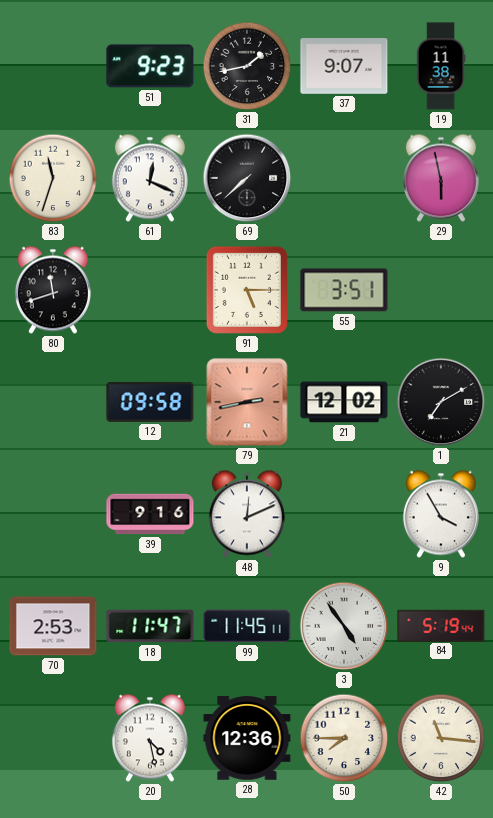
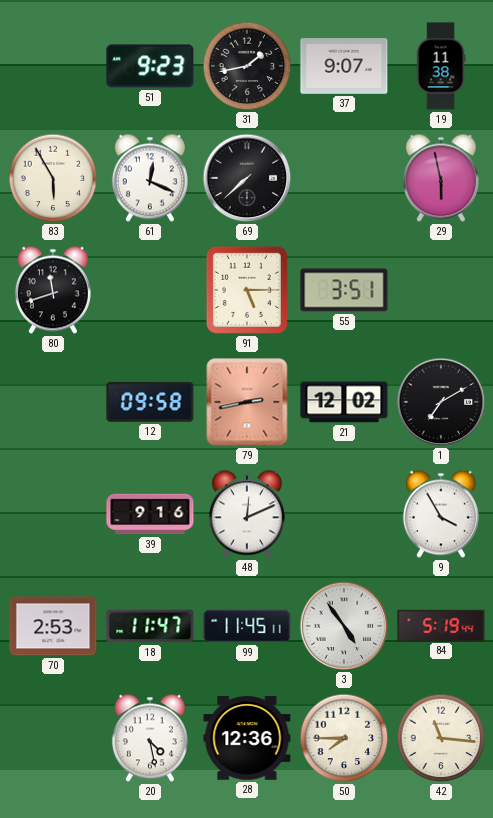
83: 11:33 -> 5:55 (53, 178)
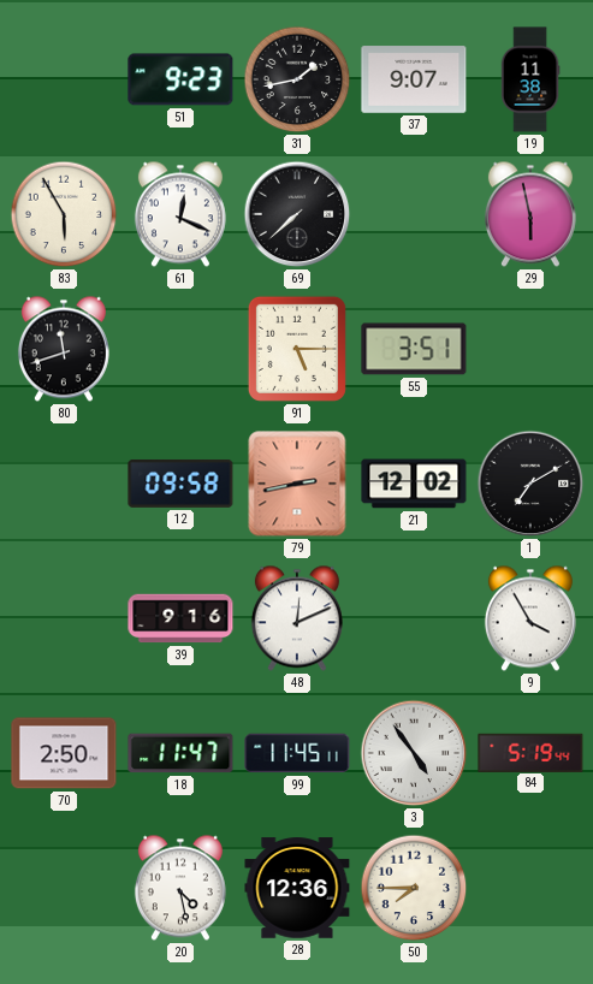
70: 2:53 -> 2:50 (64, 753)
42: 11:16 -> none (441, 738)
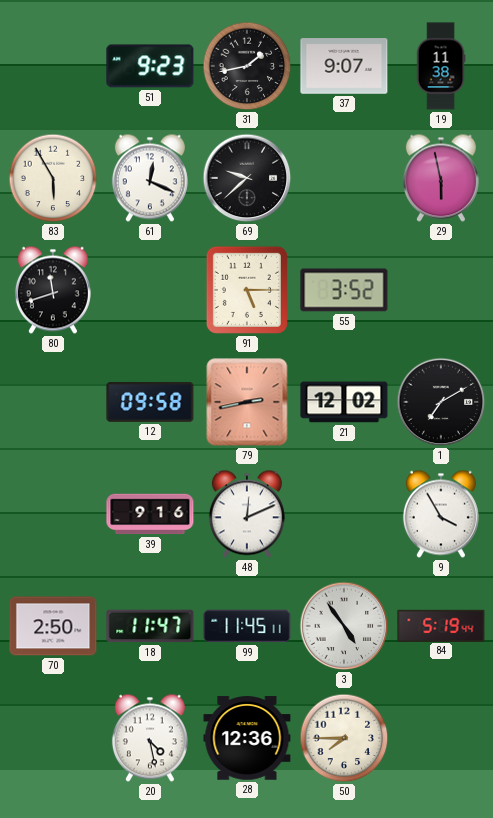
69: 7:38 -> 9:38 (247, 178)
55: 3:51 -> 3:52 (344, 290)
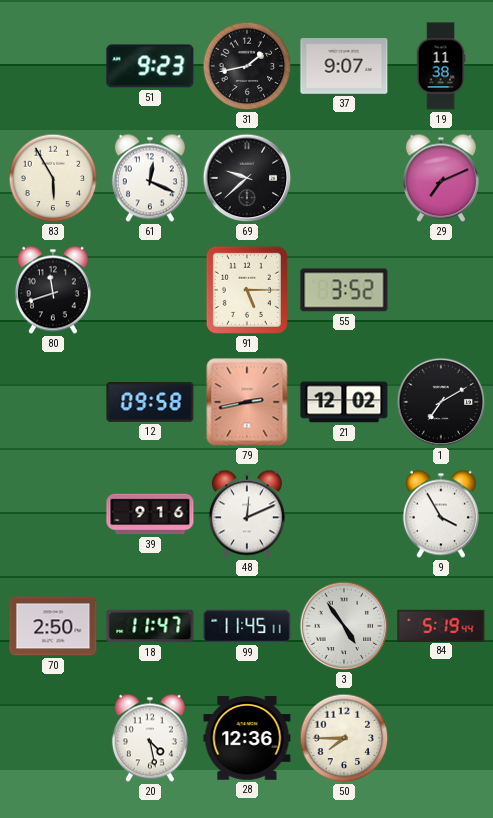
29: 5:58 -> 7:11 (441, 178)
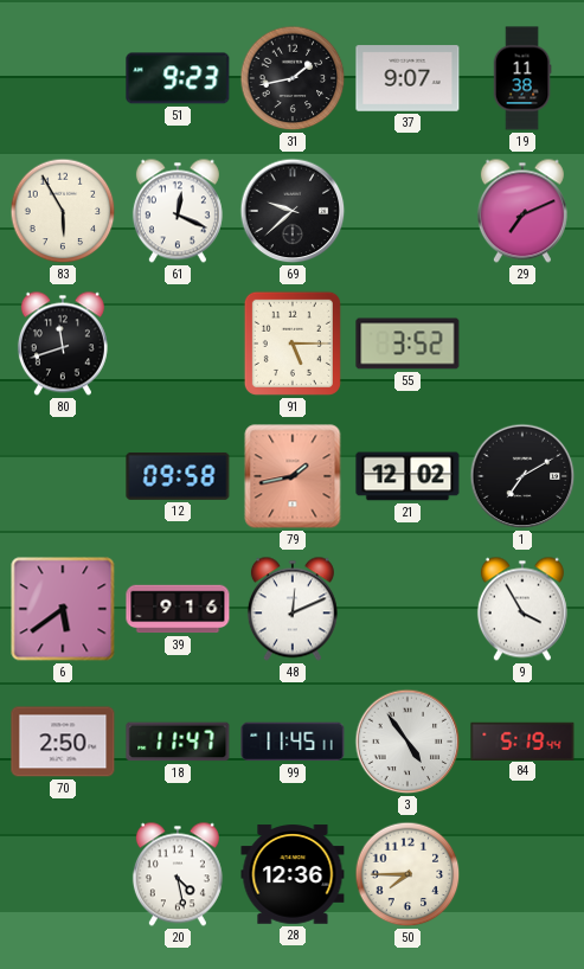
79: 2:43 -> 1:43 (293, 476)
6: none -> 5:39 (63, 609)
